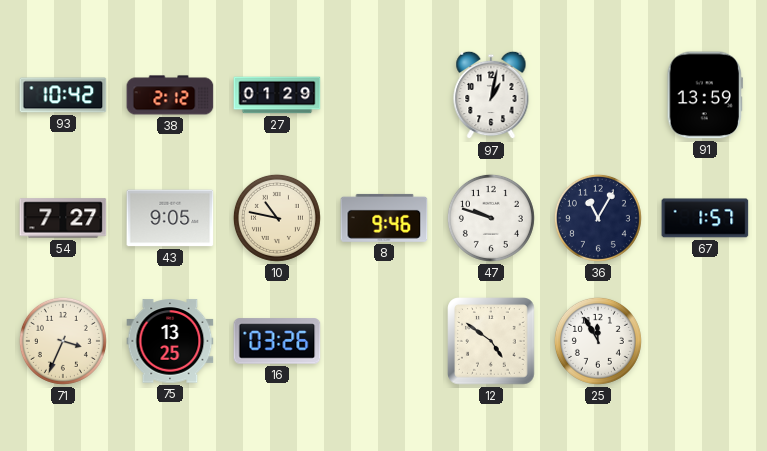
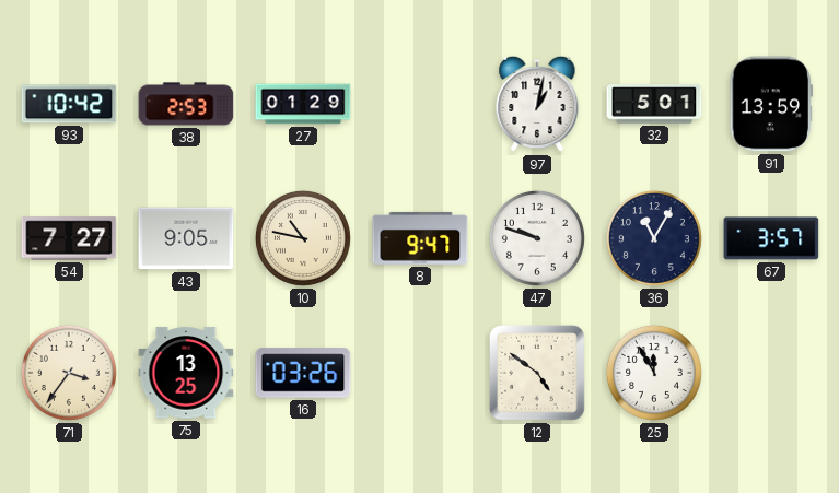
38: 2:12 -> 2:53 (186, 104)
32: none -> 5:01 (654, 104)
8: 9:46 -> 9:47 (420, 238)
67: 1:57 -> 3:57 (771, 238)
71: 3:34 -> 3:36 (69, 373)
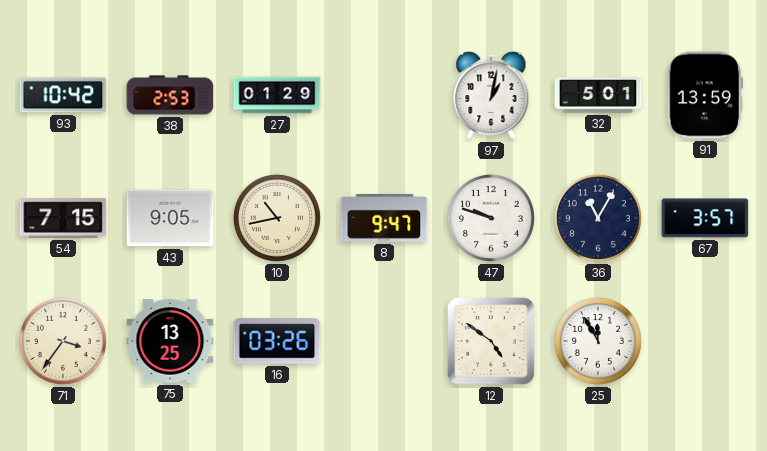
54: 7:27 -> 7:15 (63, 218)
10: 10:47 -> 10:43 (277, 218)
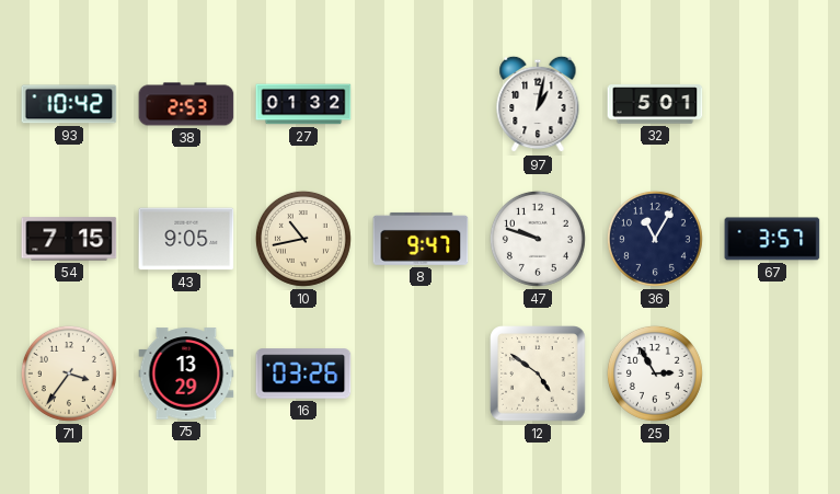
27: 01:29 -> 01:32 (303, 104)
91: 13:59 -> none (705, 95)
75: 13:25 -> 13:29 (186, 374)
25: 11:55 -> 2:55 (655, 374)
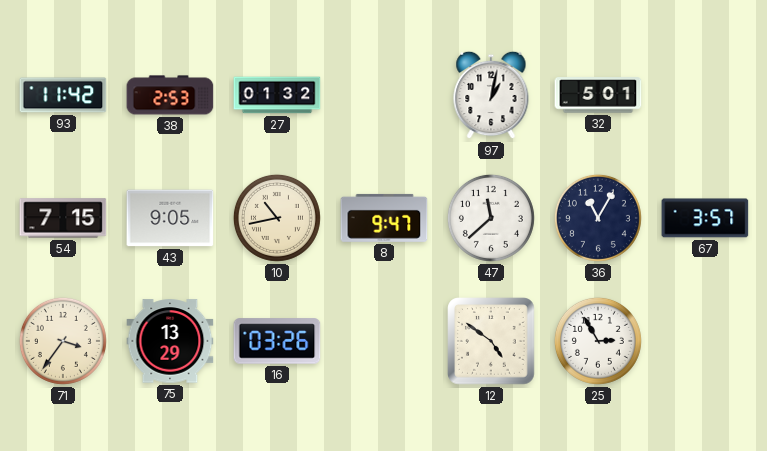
93: 10:42 -> 11:42 (63, 95)
47: 9:48 -> 11:38 (491, 218)
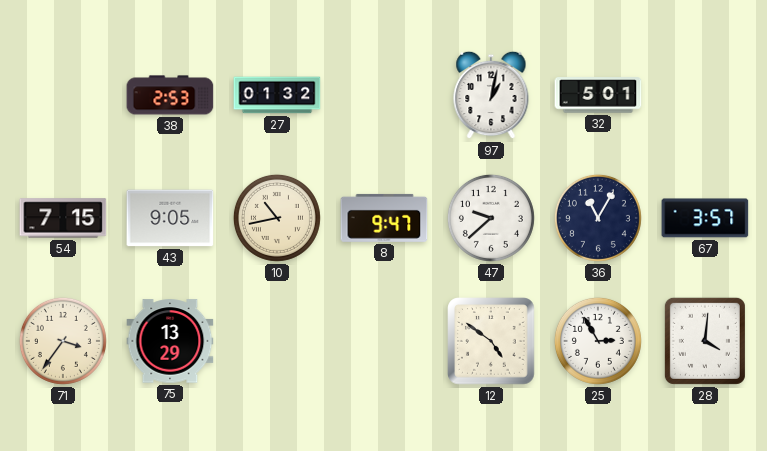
93: 11:42 -> none (63, 95)
47: 11:38 -> 9:38 (491, 218)
16: 03:26 -> none (277, 341)
28: none -> 4:01 (705, 341)
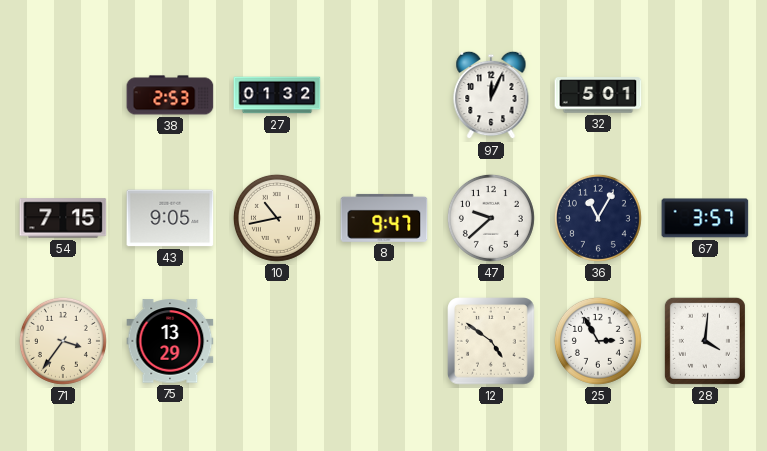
97: 1:02 -> 12:04 (491, 95)
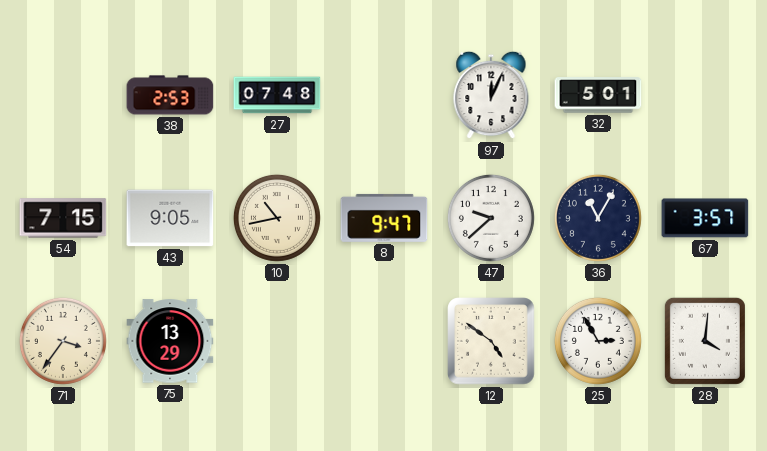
27: 01:32 -> 07:48 (277, 95)
